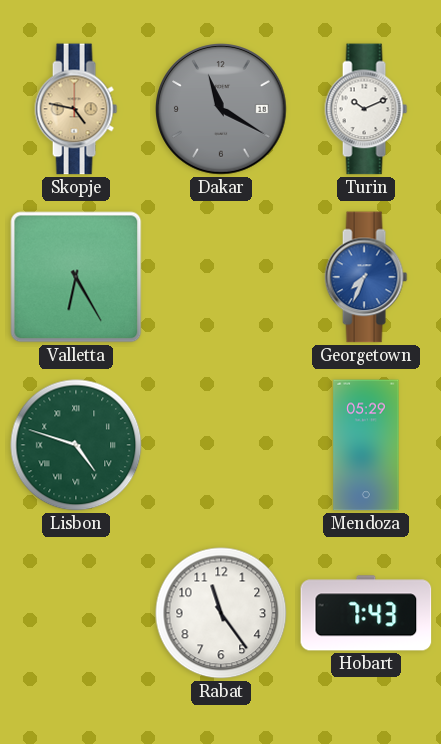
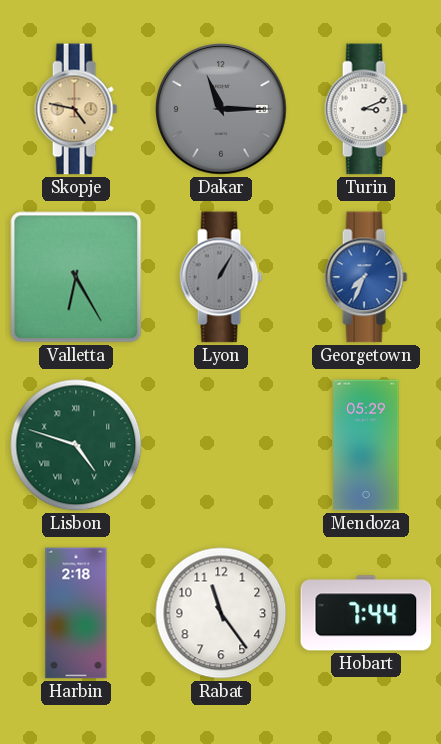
Dakar: 11:20 -> 11:15 (221, 109)
Turin: 10:11 -> 3:11 (366, 109)
Lyon: none -> 1:05 (221, 277)
Harbin: none -> 2:18 (76, 613)
Hobart: 7:43 -> 7:44 (366, 613)
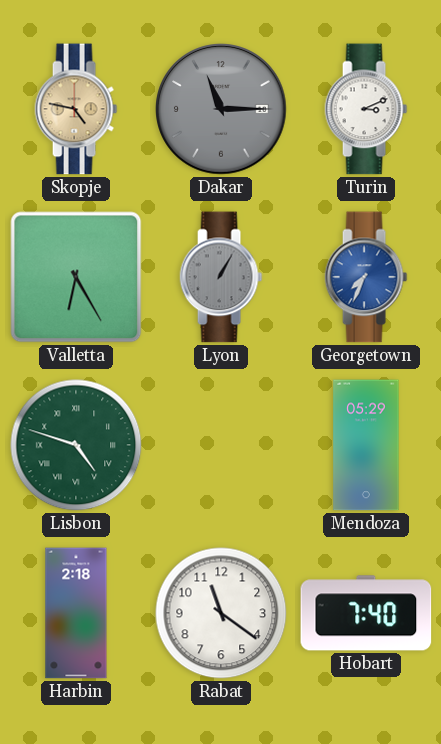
Rabat: 11:24 -> 11:21 (221, 613)
Hobart: 7:44 -> 7:40 (366, 613)
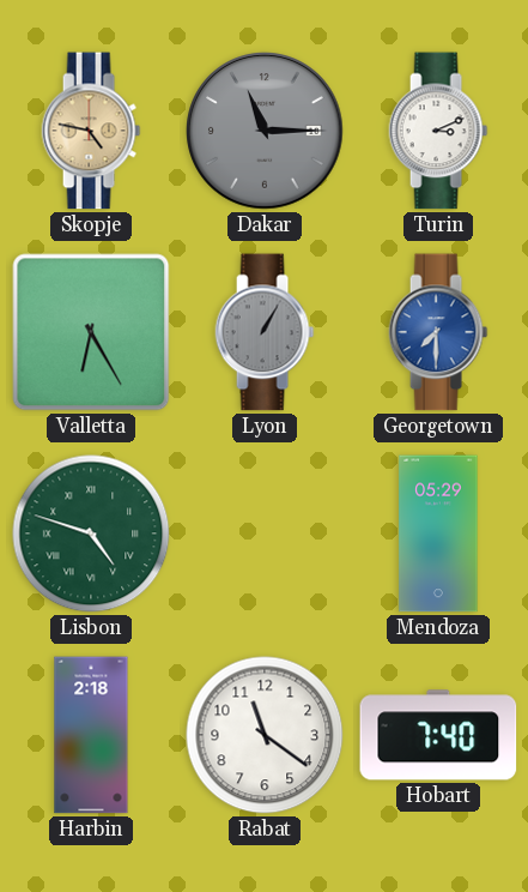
Georgetown: 7:34 -> 7:30 (438, 332)
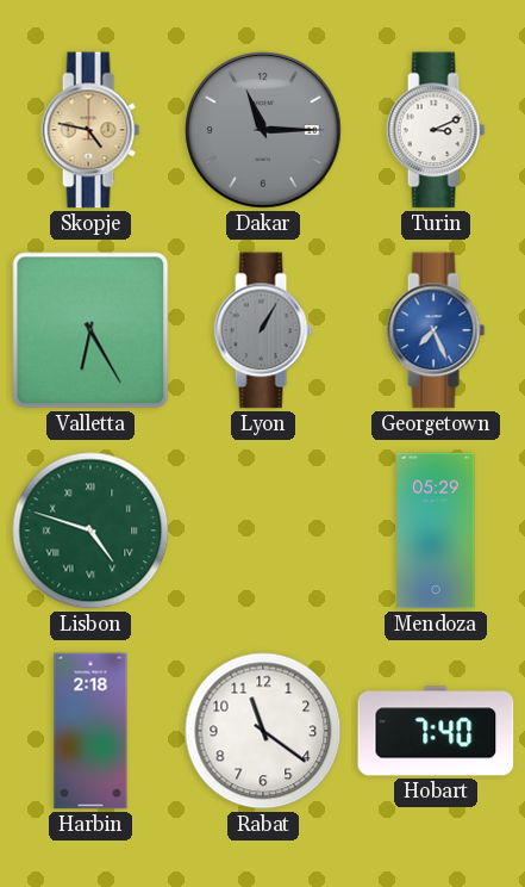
Georgetown: 7:30 -> 7:26 (436, 330)
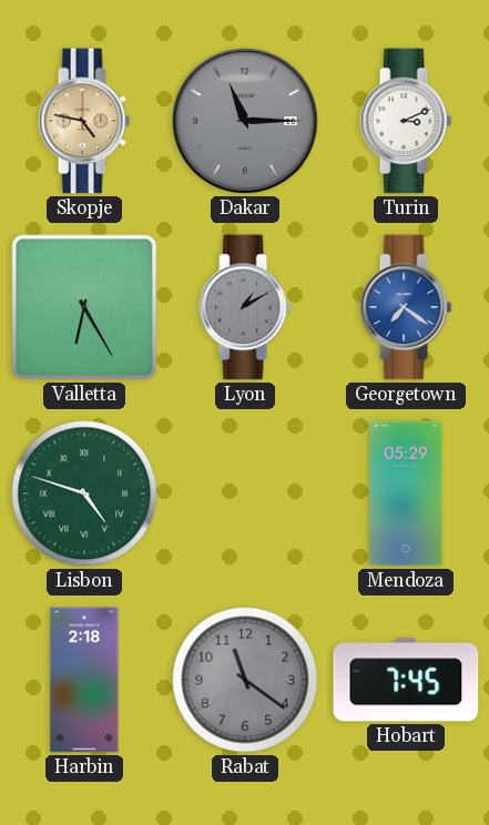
Lyon: 1:05 -> 1:10 (245, 307)
Georgetown: 7:26 -> 7:21 (406, 307)
Rabat dial: white -> grey (245, 680)
Hobart: 7:40 -> 7:45 (406, 680)
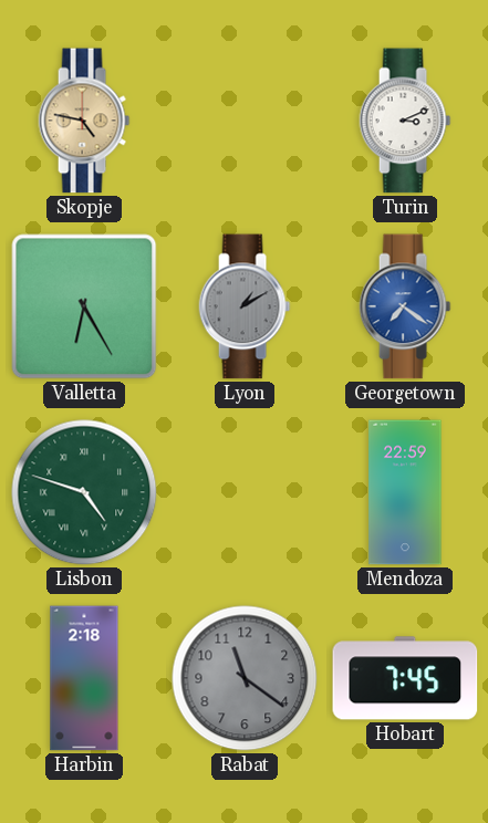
Dakar: 11:15 -> none (245, 121)
Mendoza: 05:29 -> 22:59 (405, 492)
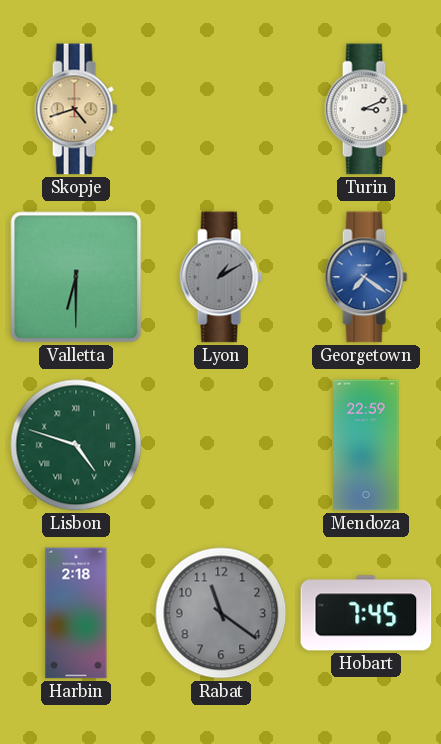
Skopje: 4:47 -> 4:42 (76, 109)
Valletta: 6:25 -> 6:30 (76, 277)
